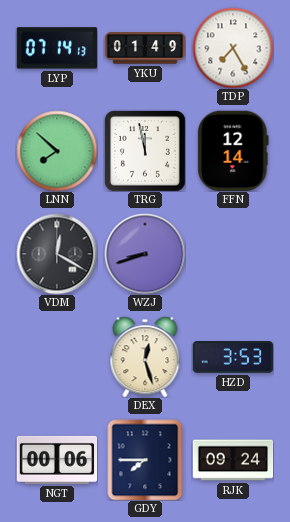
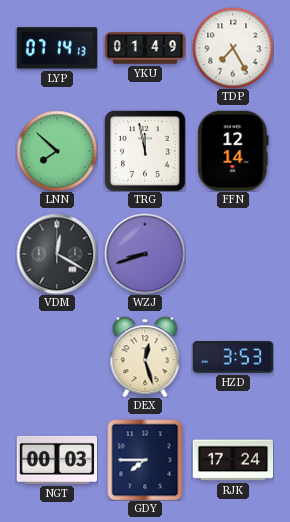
NGT: 00:06 -> 00:03 (57, 460)
RJK: 09:24 -> 17:24 (233, 460)
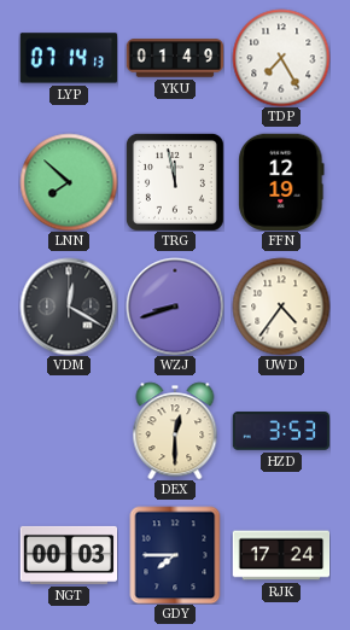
FFN: 12:14 -> 12:19 (281, 181)
UWD: none -> 4:36 (281, 307)
DEX: 12:27 -> 12:30 (175, 431)
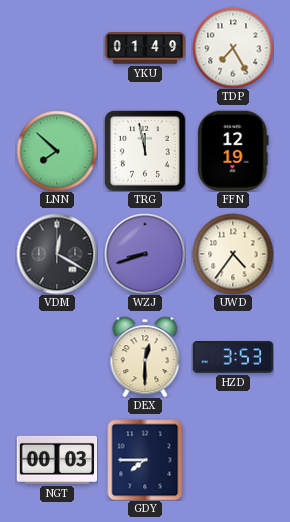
LYP: 07:14 -> none (68, 58)
RJK: 17:24 -> none (281, 555)
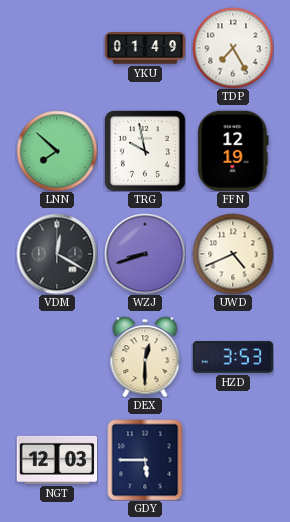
TRG: 11:58 -> 9:58 (145, 151)
UWD: 4:36 -> 4:41 (233, 254)
NGT: 00:03 -> 12:03 (57, 460)
GDY: 7:45 -> 5:45 (145, 460)
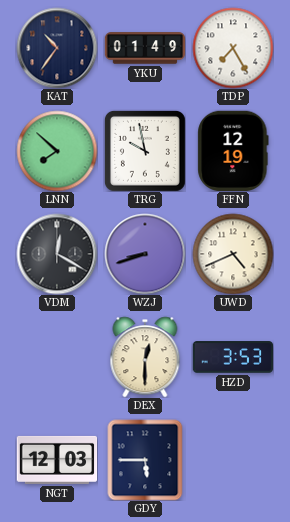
KAT: none -> 10:36 (57, 48)
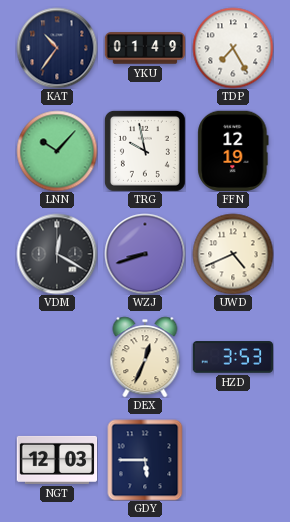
LNN: 7:52 -> 10:07 (57, 151)
DEX: 12:30 -> 12:34 (145, 357)
